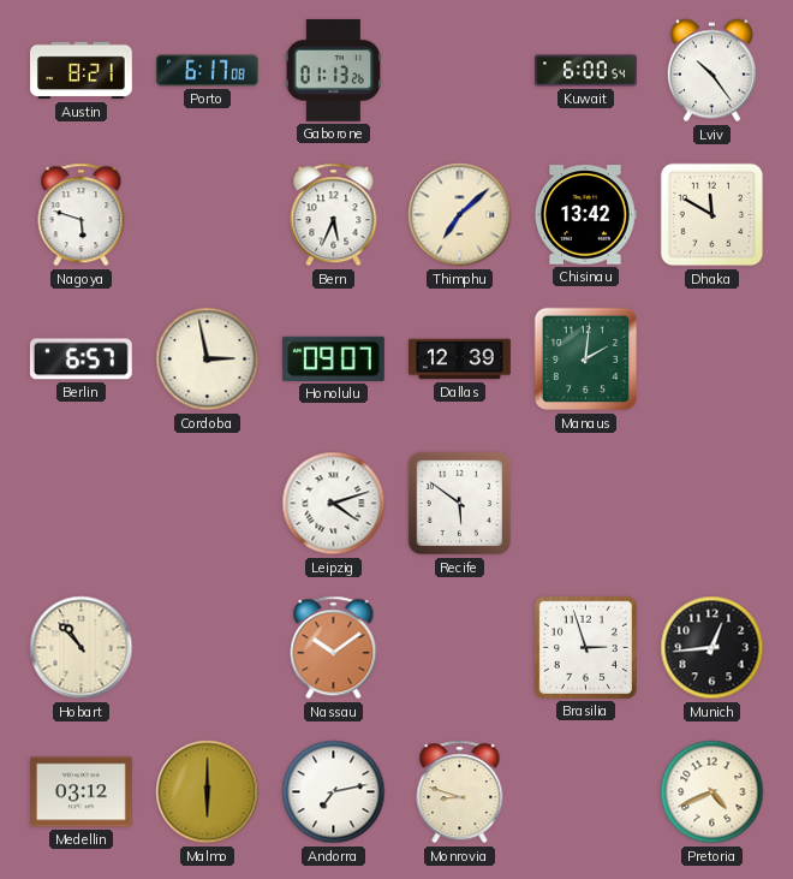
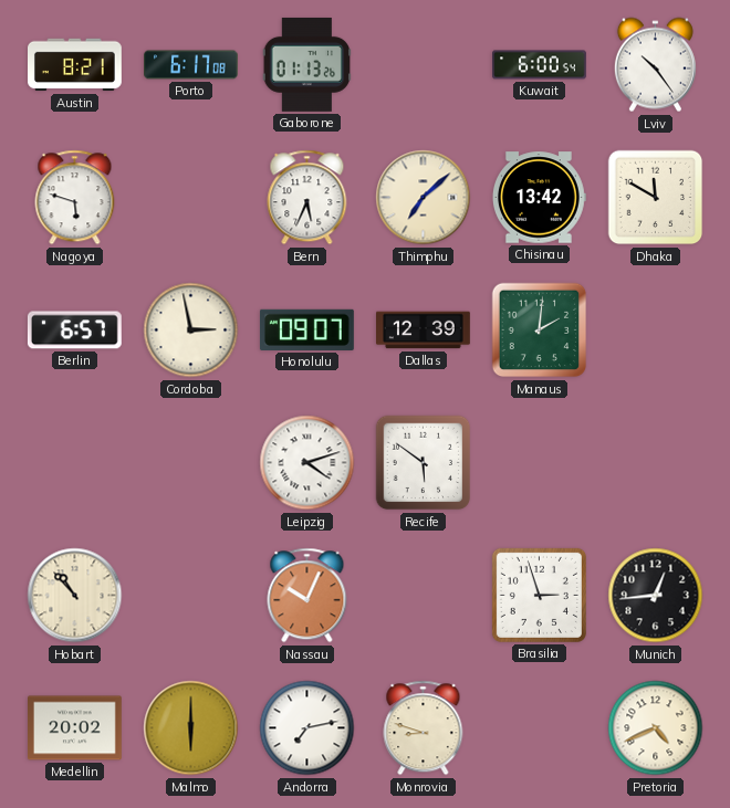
Nassau: 10:09 -> 10:04 (307, 596)
Medellin: 03:12 -> 20:02 (75, 728)
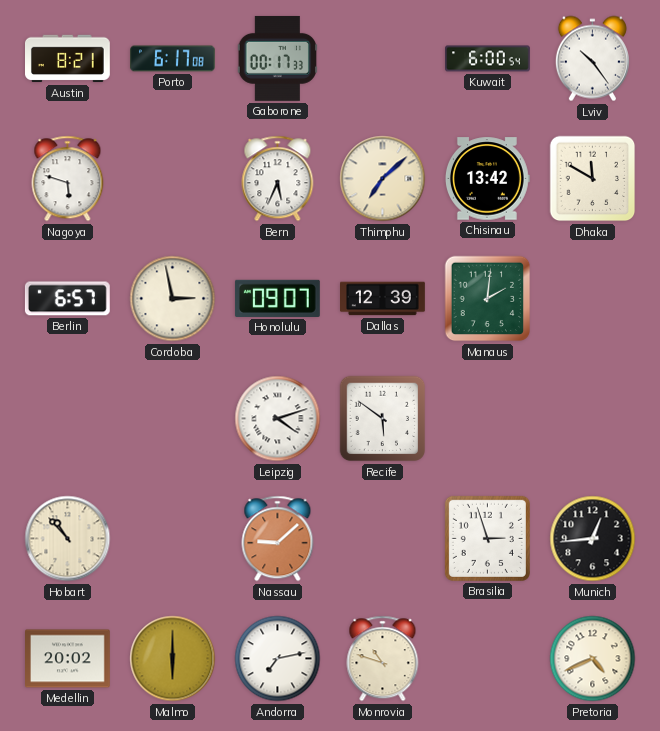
Gaborone: 01:13 -> 00:17 (278, 58)
Nassau: 10:04 -> 9:08 (278, 539)
Monrovia: 8:48 -> 10:48 (383, 659)
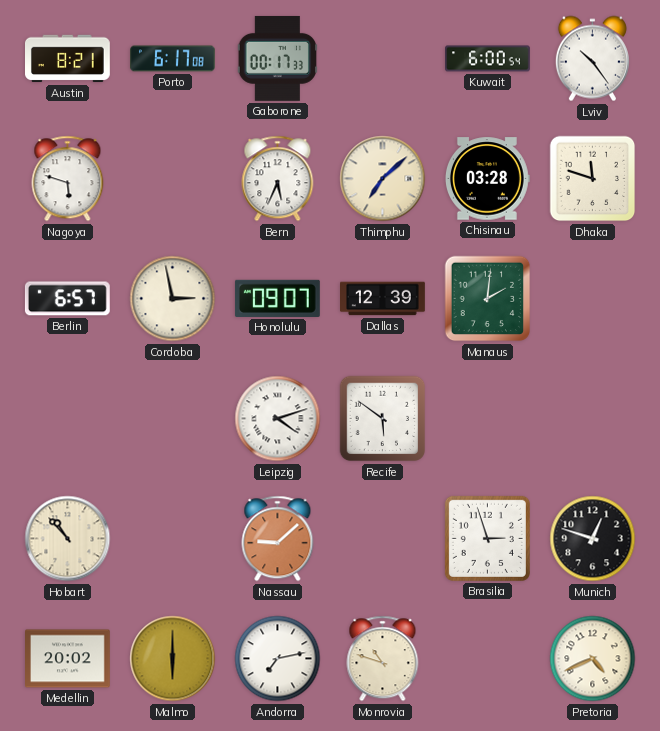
Chisinau: 13:42 -> 03:28 (487, 179)
Dhaka: 11:50 -> 11:48 (593, 179)
Munich: 12:44 -> 12:48 (593, 539)
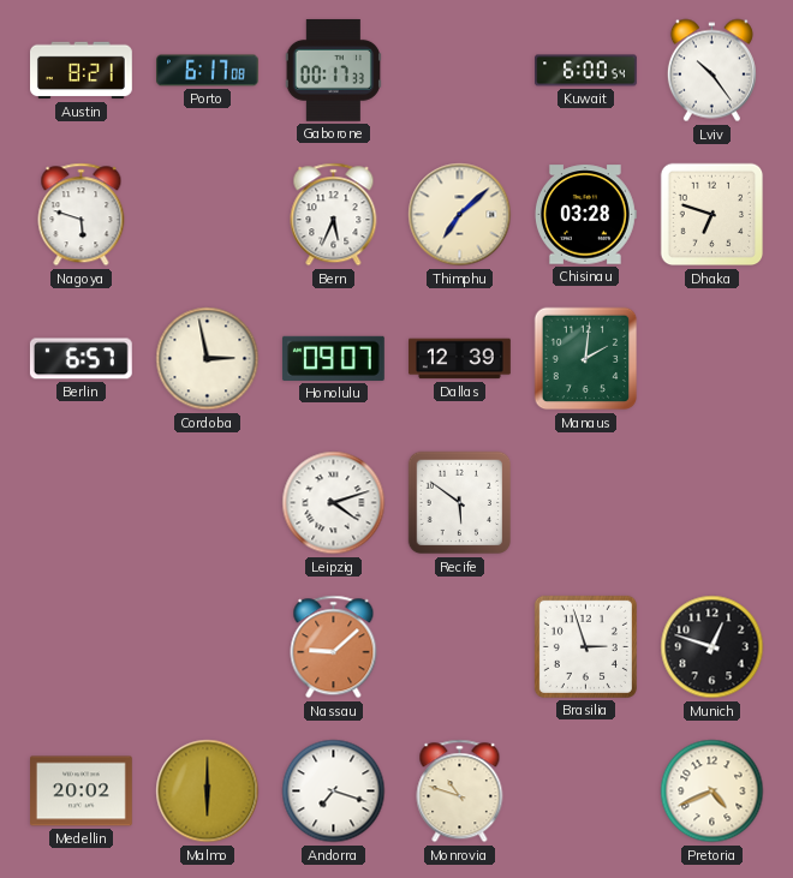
Dhaka: 11:48 -> 6:48 (712, 215)
Hobart: 10:53 -> none (68, 539)
Andorra: 7:13 -> 7:18 (334, 792)
